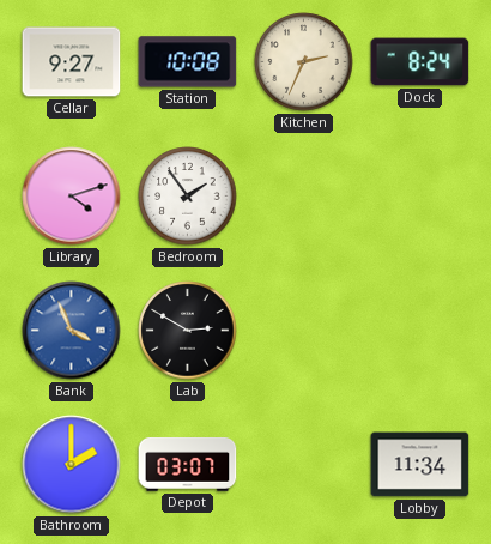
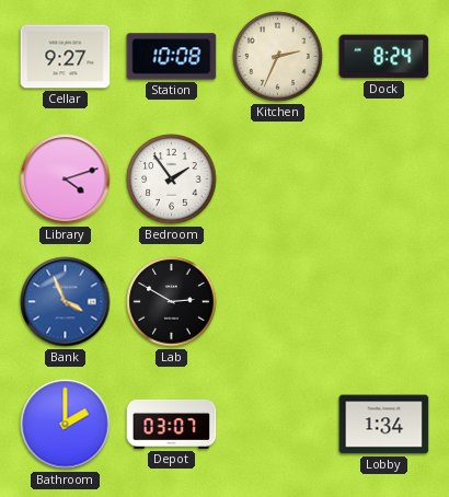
Lobby: 11:34 -> 1:34 (384, 425)
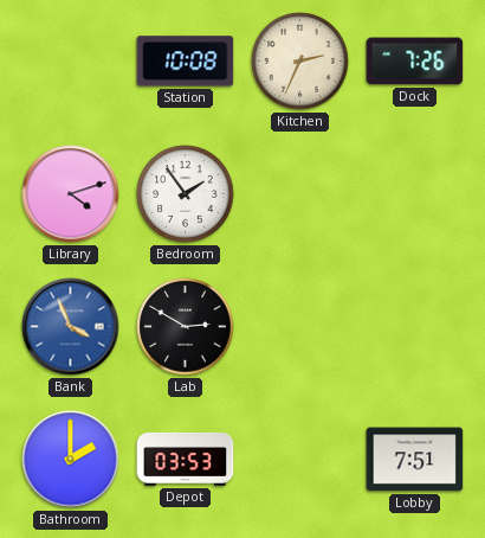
Cellar: 9:27 -> none (66, 57)
Dock: 8:24 -> 7:26 (415, 62)
Depot: 03:07 -> 03:53 (186, 459)
Lobby: 1:34 -> 7:51 (415, 460)
